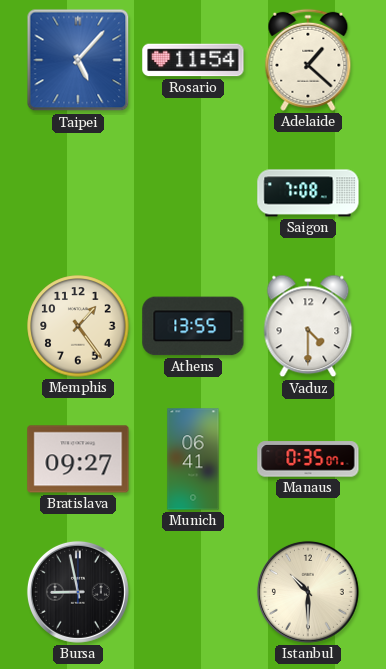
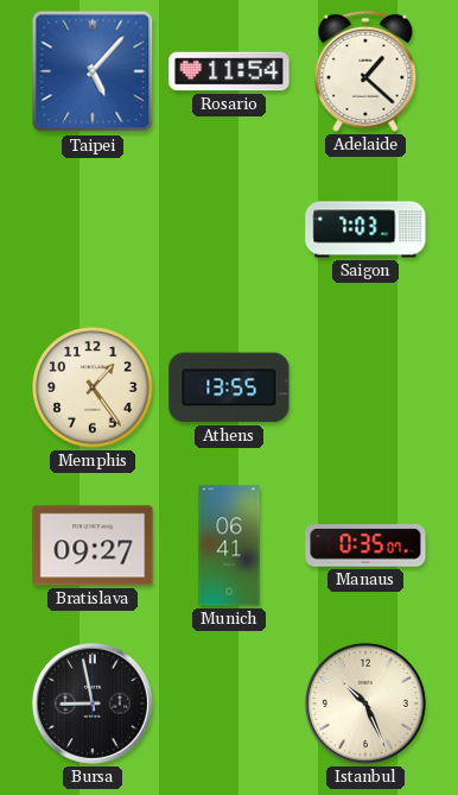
Saigon: 7:08 -> 7:03 (365, 229)
Vaduz: 4:30 -> none (308, 326)
Istanbul: 10:30 -> 10:26 (365, 703)
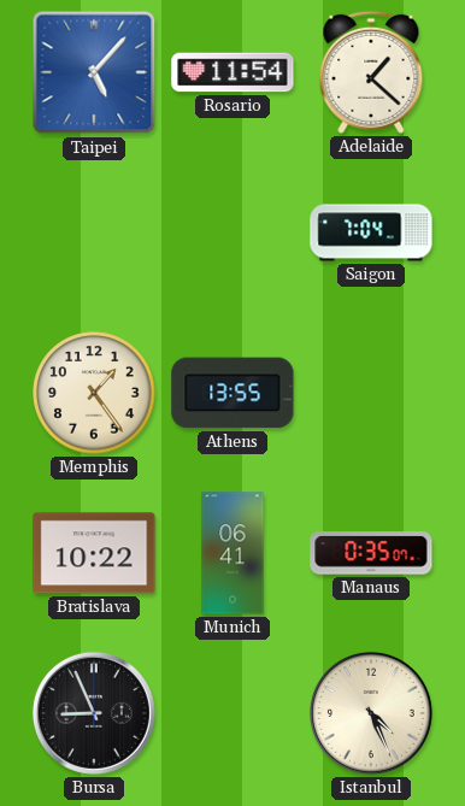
Saigon: 7:03 -> 7:04 (371, 233)
Bratislava: 09:27 -> 10:22 (94, 553)
Bursa: 8:58 -> 8:56 (94, 713)
Istanbul: 10:26 -> 4:26 (371, 713)
